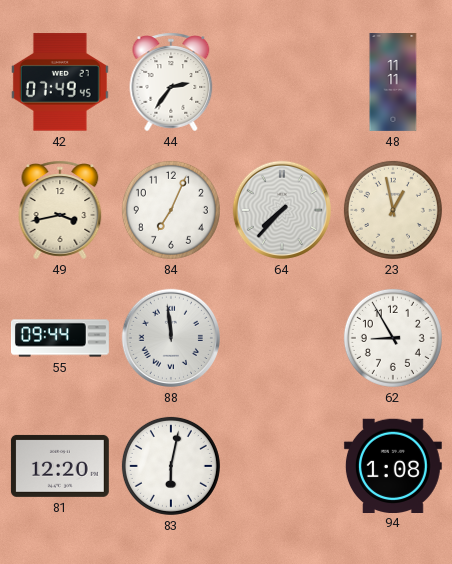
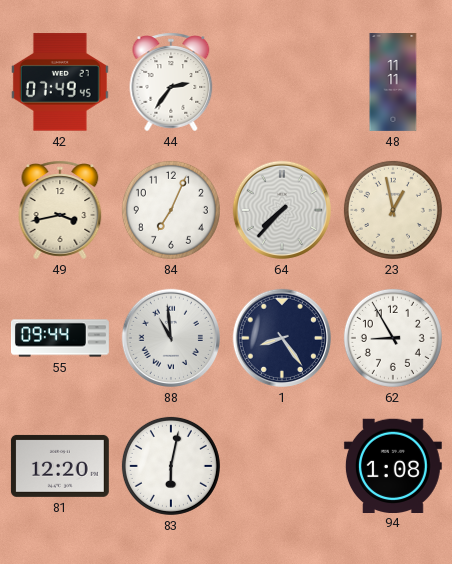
88: 11:59 -> 10:59 (171, 338)
1: none -> 8:24 (282, 338)
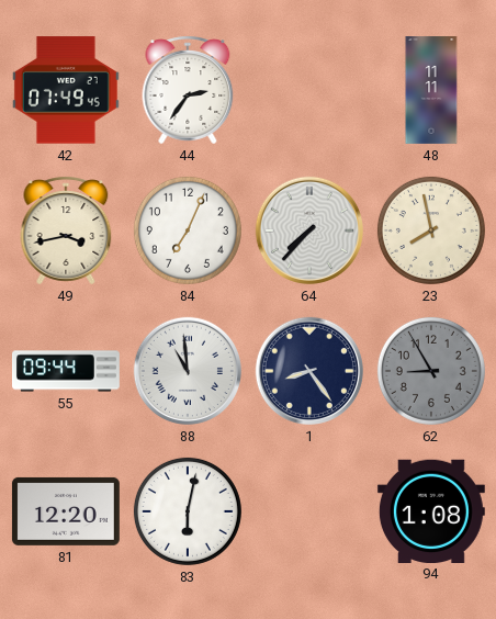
23: 12:58 -> 7:58 (431, 230)
62 dial: white -> grey (431, 371)
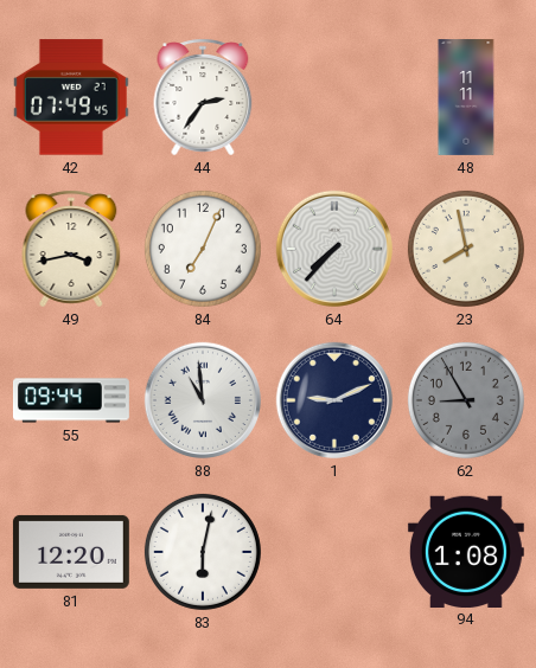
1: 8:24 -> 9:11 (334, 400)
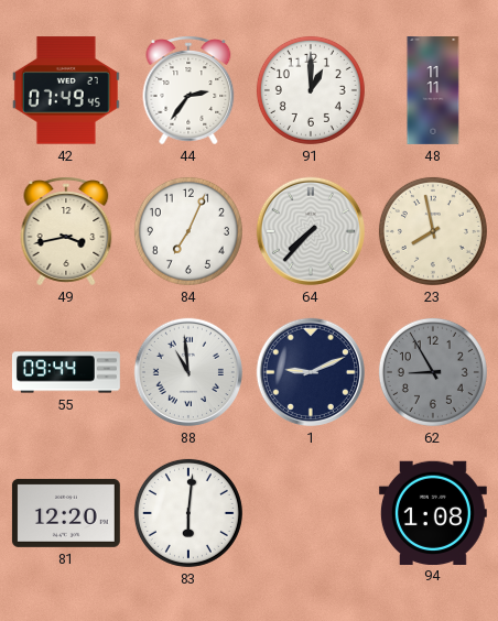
91: none -> 1:00 (311, 90)
83: 6:02 -> 6:01 (188, 513)
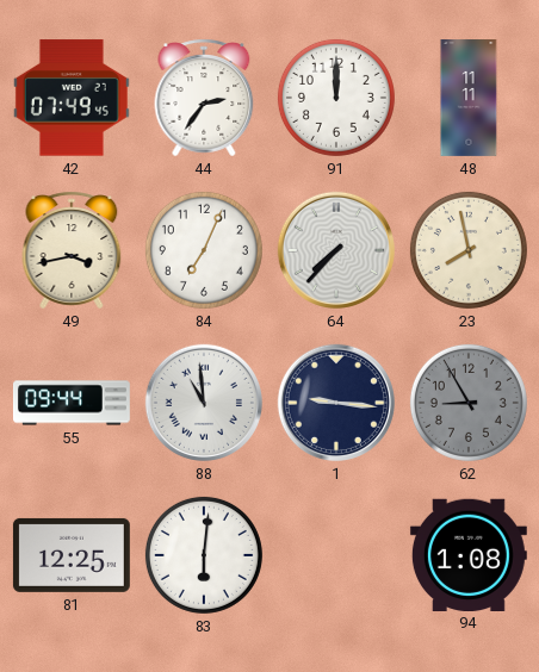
91: 1:00 -> 12:00 (336, 98)
1: 9:11 -> 9:16 (336, 403)
81: 12:20 -> 12:25 (72, 555)
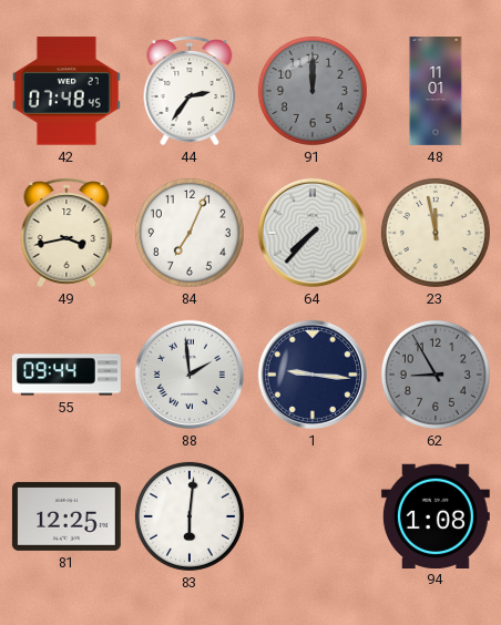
42: 07:49 -> 07:48 (67, 91)
91 dial: white -> grey (313, 91)
48: 11:11 -> 11:01 (436, 92)
23: 7:58 -> 11:58 (436, 233)
88: 10:59 -> 1:59 (190, 375)
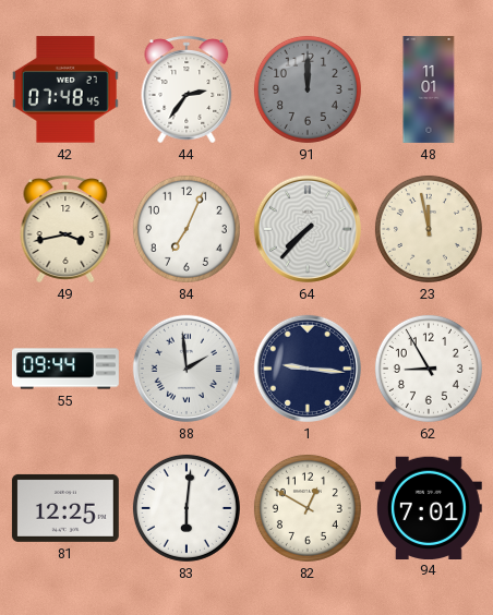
62 dial: grey -> white (429, 369)
82: none -> 12:50 (308, 508)
94: 1:08 -> 7:01 (429, 507)
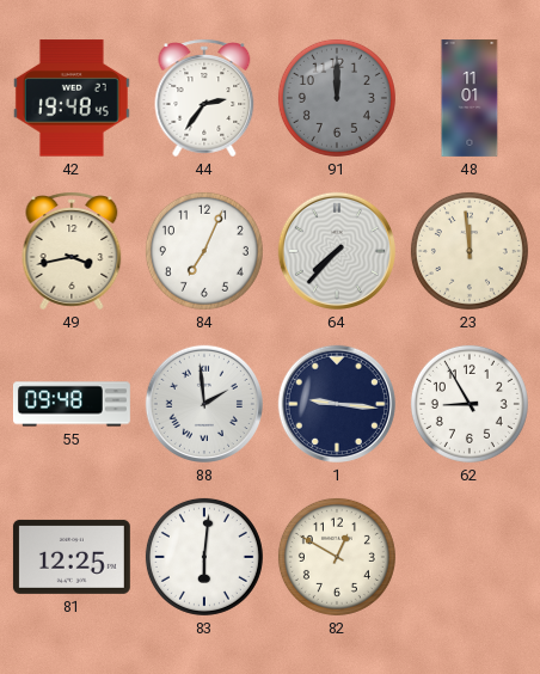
42: 07:48 -> 19:48 (72, 98)
23: 11:58 -> 11:59 (470, 251)
55: 09:44 -> 09:48 (72, 404)
94: 7:01 -> none (429, 507)
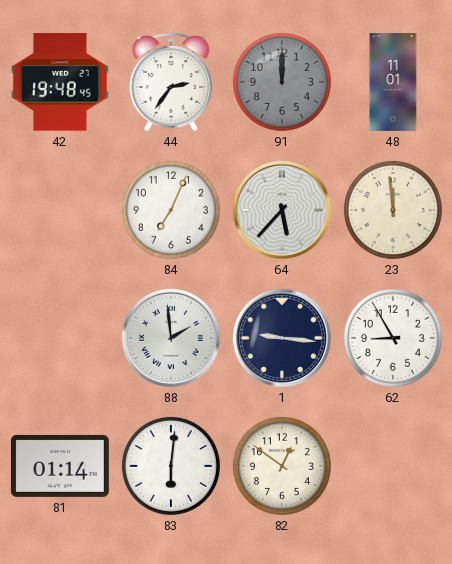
49: 3:43 -> none (72, 251)
64: 7:37 -> 5:37 (282, 210)
55: 09:48 -> none (72, 404)
81: 12:25 -> 01:14 (60, 466)
82: 12:50 -> 12:51 (282, 466)
